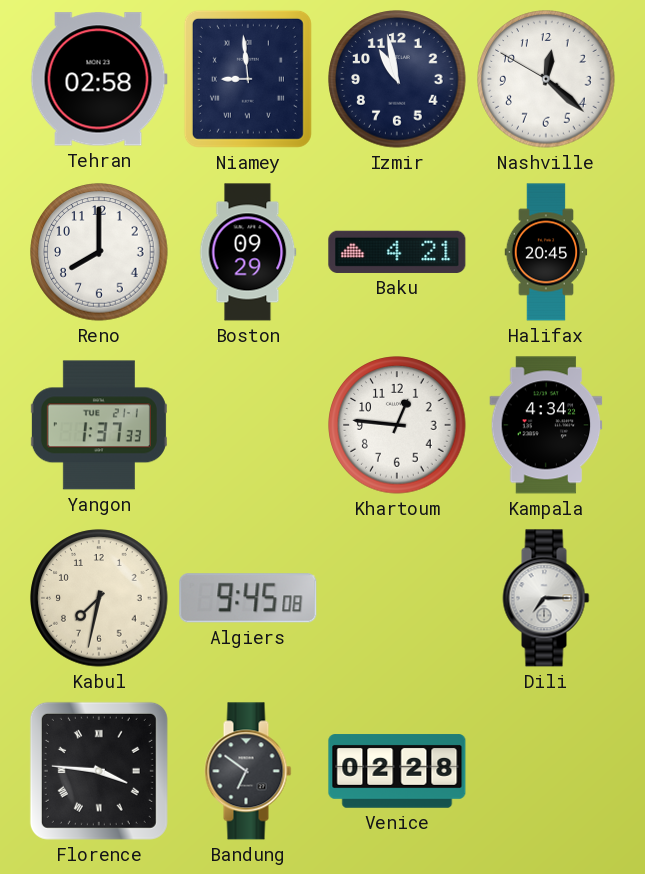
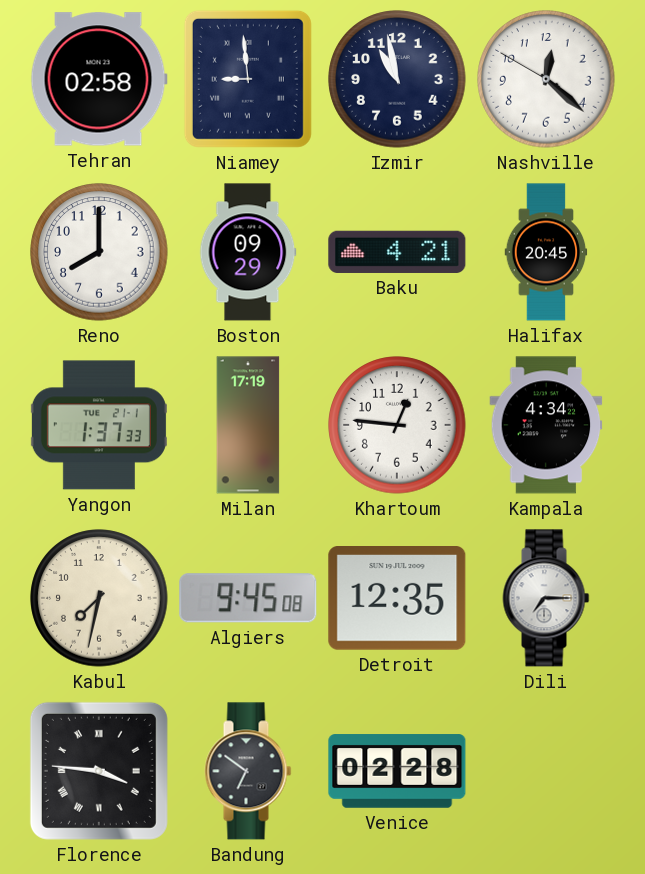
Milan: none -> 17:19 (248, 425)
Detroit: none -> 12:35 (397, 599)
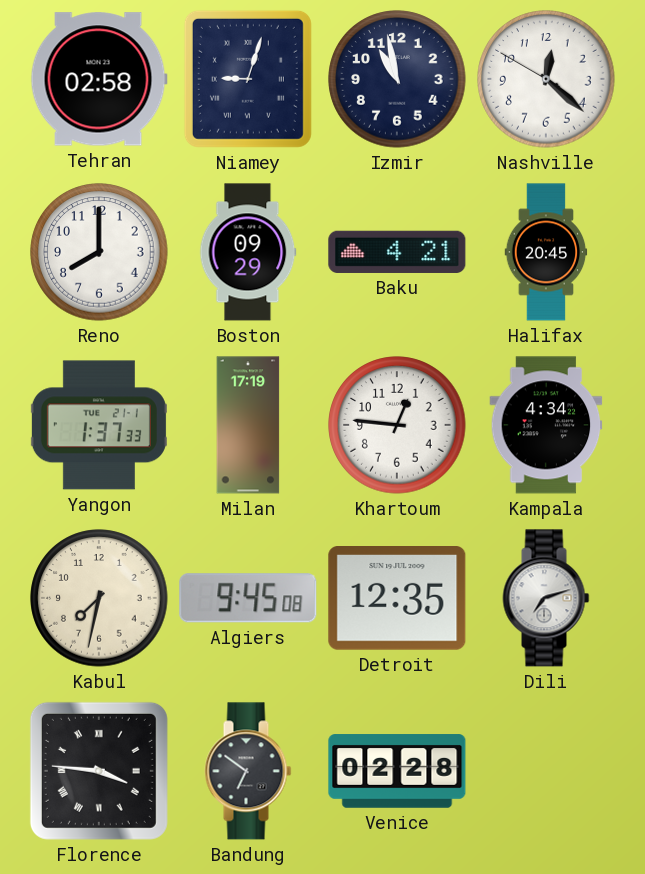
Niamey: 8:59 -> 9:03 (248, 79)
Dili: 7:15 -> 7:12 (546, 598)
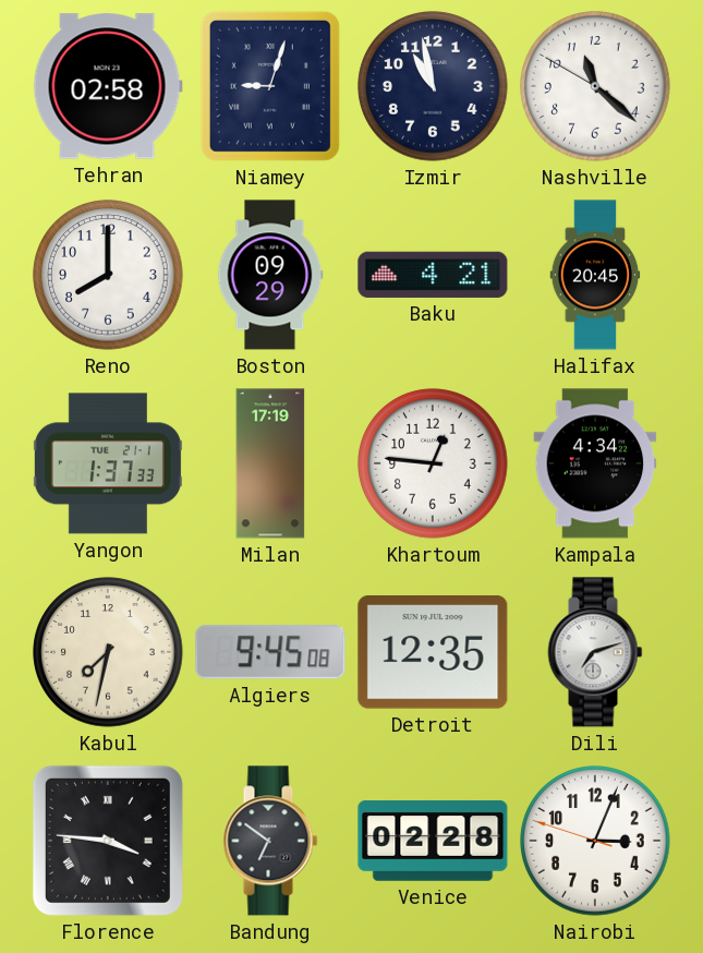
Nashville: 12:21 -> 11:21 (595, 86)
Nairobi: none -> 3:03 (595, 841)
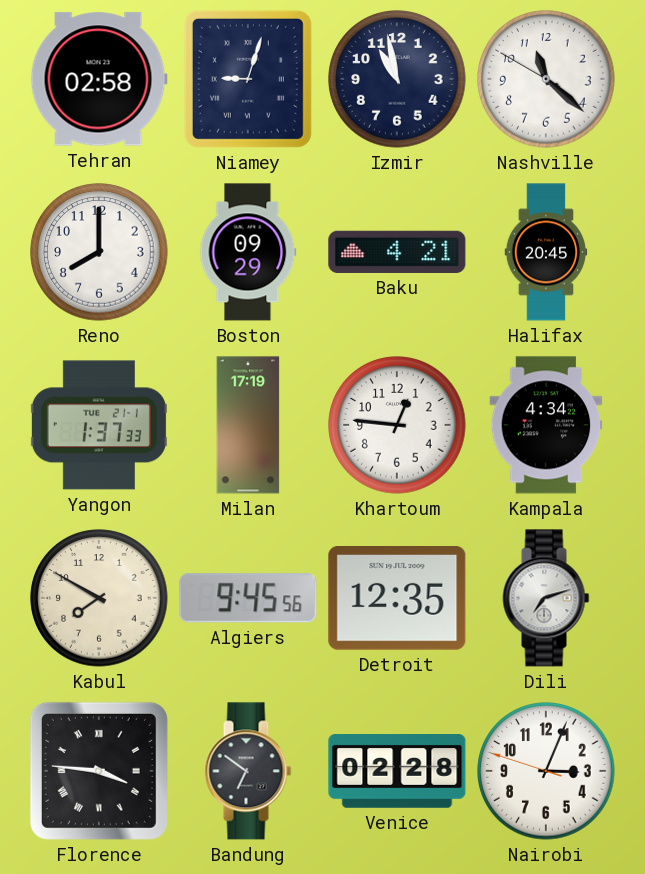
Kabul: 7:32 -> 7:50 (99, 598)
Algiers: 9:45:08 -> 9:45:56 (248, 598)
